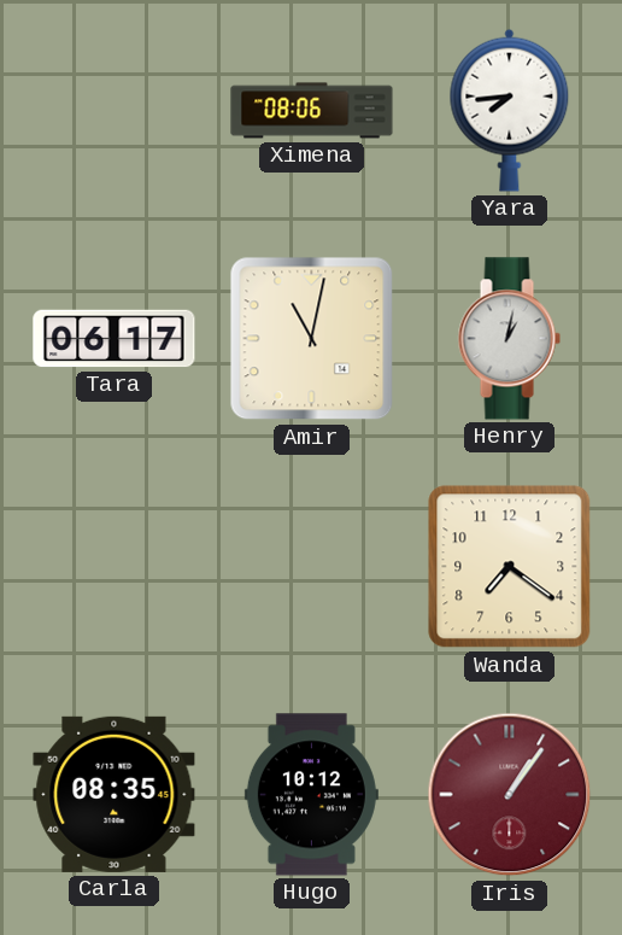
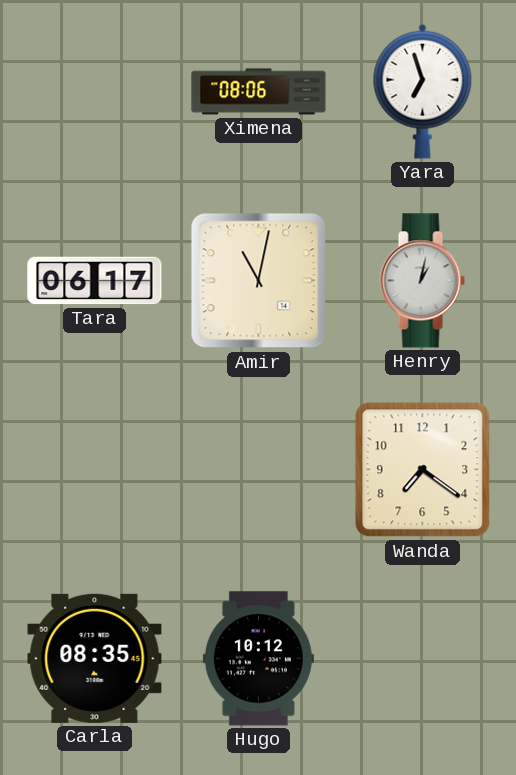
Yara: 7:44 -> 6:57 (423, 91)
Iris: 1:06 -> none (510, 795)
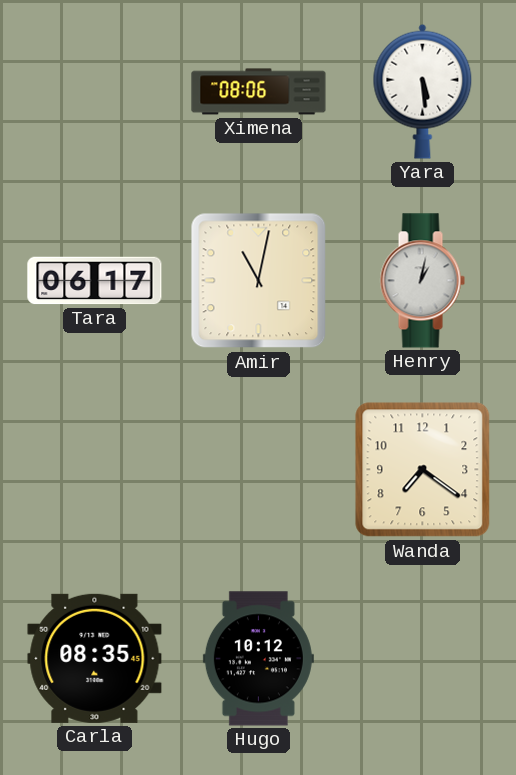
Yara: 6:57 -> 5:29 (423, 91)
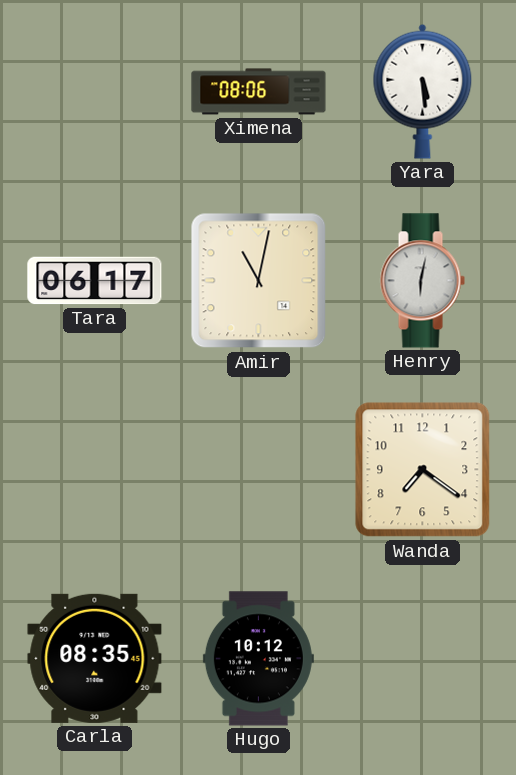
Henry: 1:02 -> 6:02 (422, 281)
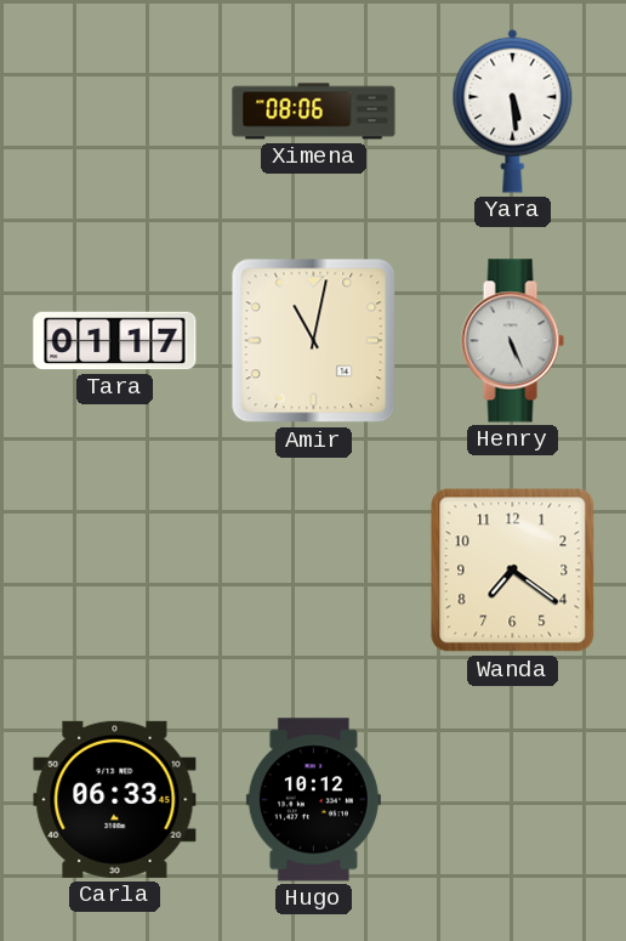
Tara: 06:17 -> 01:17 (115, 341)
Henry: 6:02 -> 5:26 (512, 341)
Carla: 08:35 -> 06:33 (115, 799)
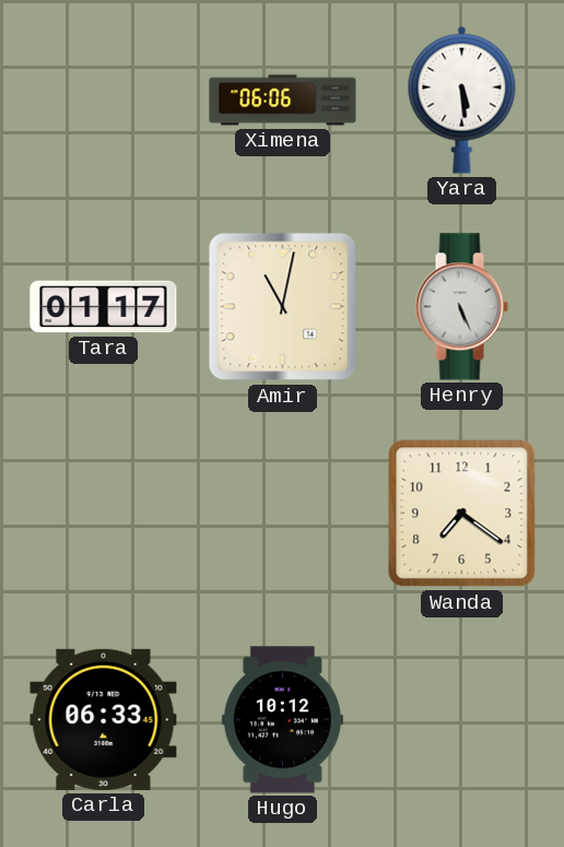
Ximena: 08:06 -> 06:06 (283, 101)
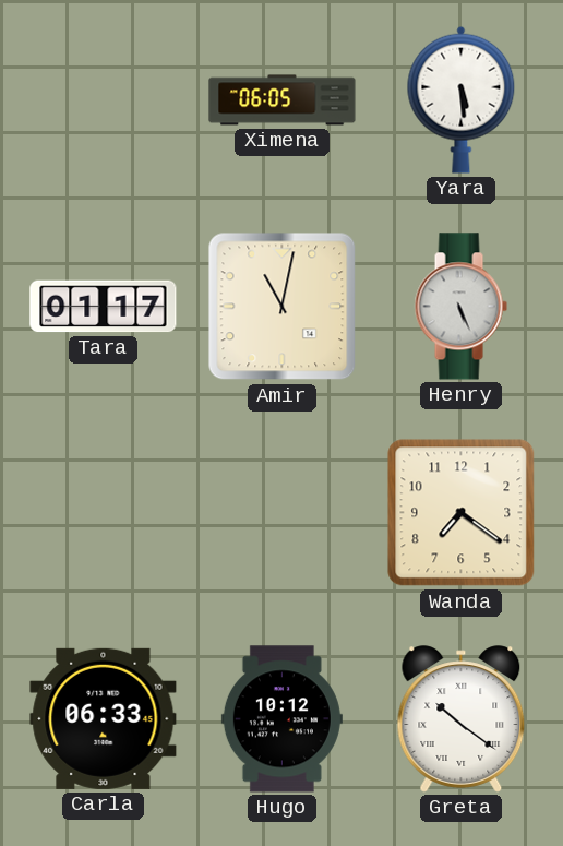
Ximena: 06:06 -> 06:05 (283, 100)
Greta: none -> 10:21 (462, 719)
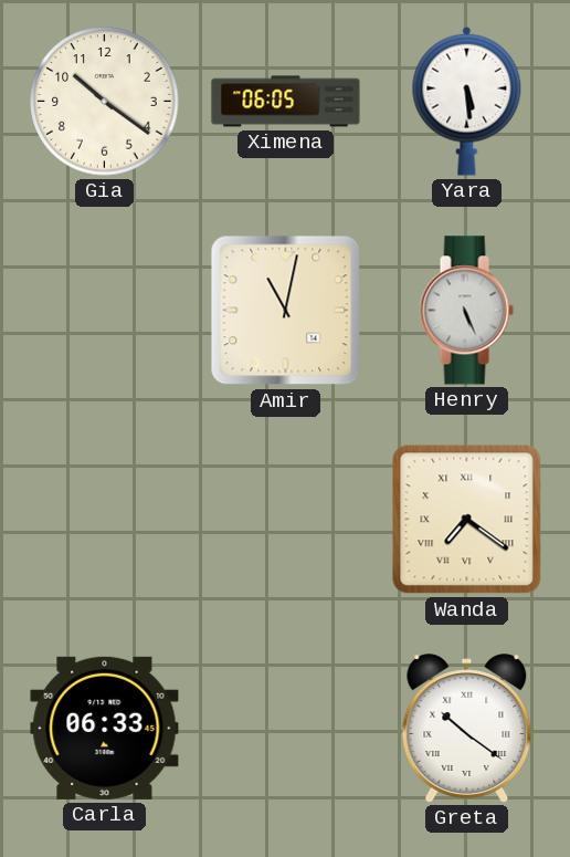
Gia: none -> 10:21 (105, 102)
Tara: 01:17 -> none (104, 307)
Wanda numerals: Arabic -> Roman (467, 520)
Hugo: 10:12 -> none (281, 719)
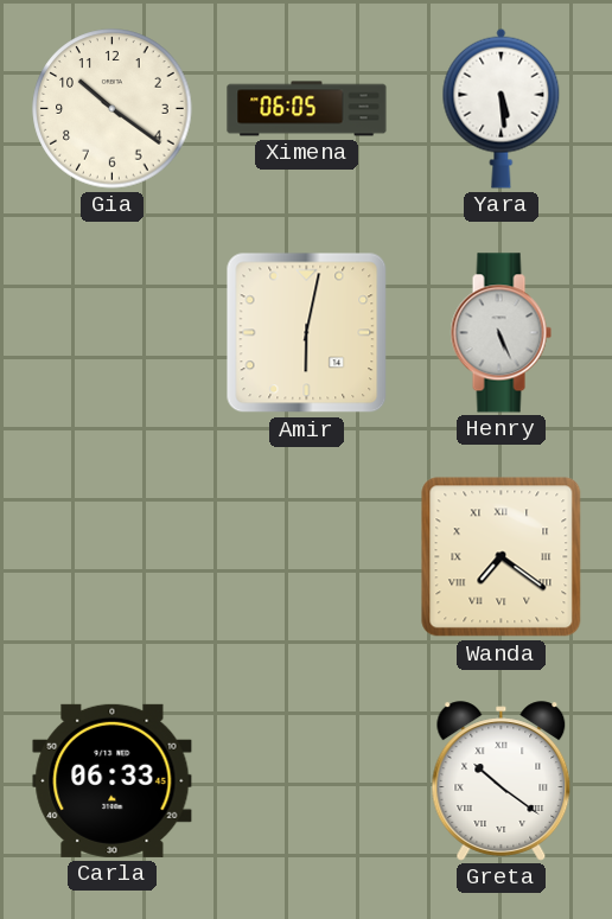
Amir: 11:02 -> 6:02 (307, 333)
